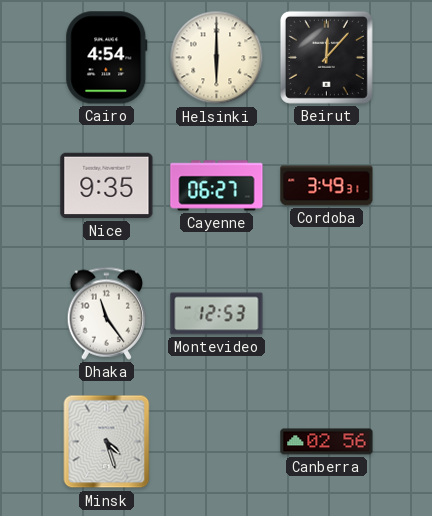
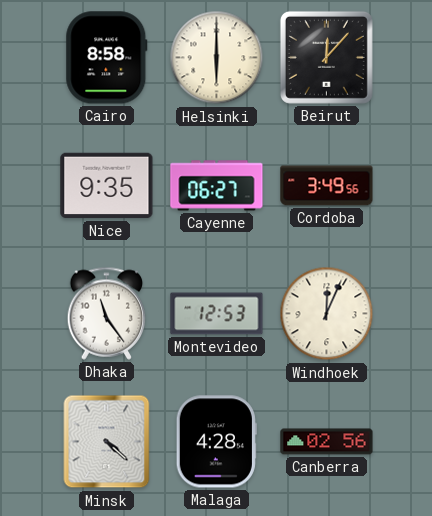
Cairo: 4:54 -> 8:58 (107, 58)
Cordoba: 3:49:31 -> 3:49:56 (327, 186)
Windhoek: none -> 12:04 (327, 314)
Minsk: 4:27 -> 4:22 (107, 442)
Malaga: none -> 4:28 (216, 442)
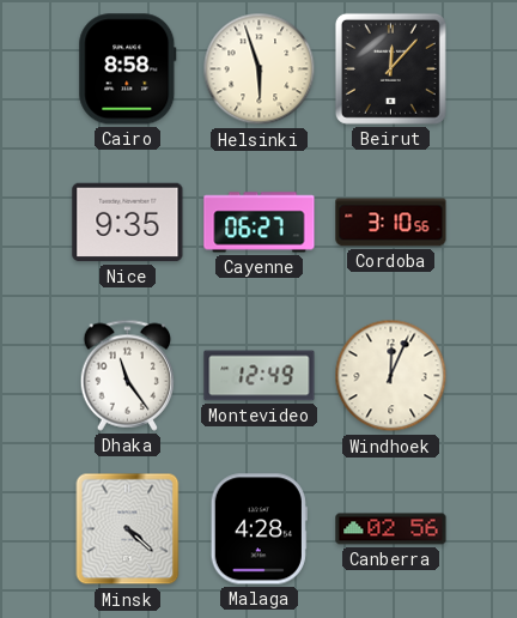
Helsinki: 6:00 -> 5:57 (260, 69)
Cordoba: 3:49 -> 3:10 (391, 223)
Montevideo: 12:53 -> 12:49 (260, 376)
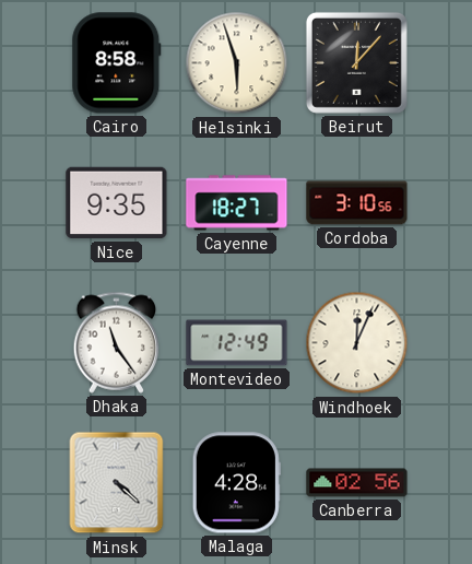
Cayenne: 06:27 -> 18:27 (237, 203)
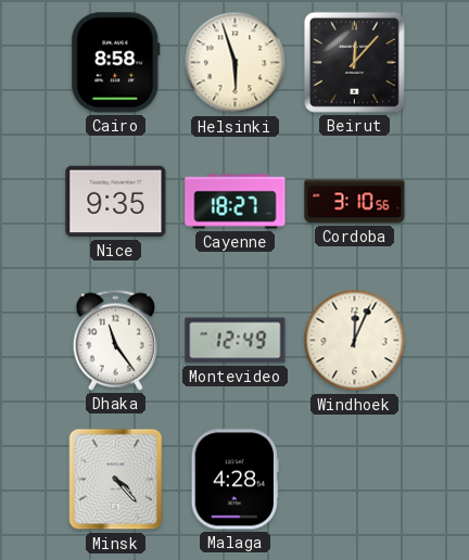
Minsk: 4:22 -> 4:23 (116, 480)
Canberra: 02:56 -> none (357, 483)
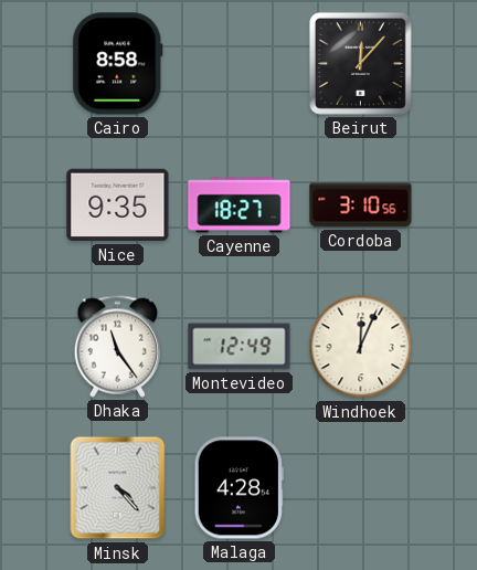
Helsinki: 5:57 -> none (236, 63)
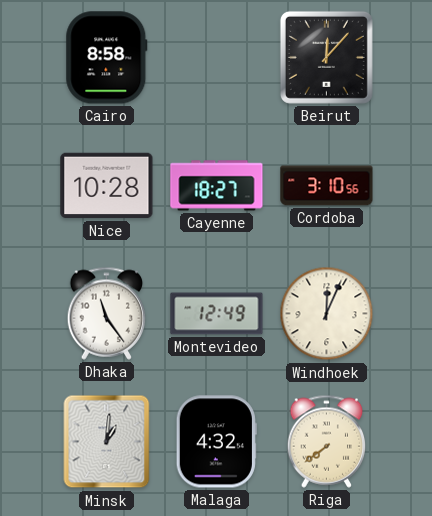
Nice: 9:35 -> 10:28 (107, 186)
Minsk: 4:23 -> 1:01 (107, 442)
Malaga: 4:28 -> 4:32 (216, 442)
Riga: none -> 7:39 (327, 441)
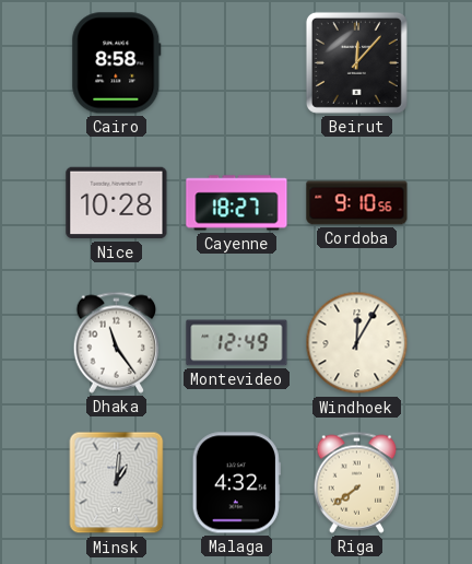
Cordoba: 3:10 -> 9:10 (357, 203)
Windhoek: 12:04 -> 12:05 (357, 343)
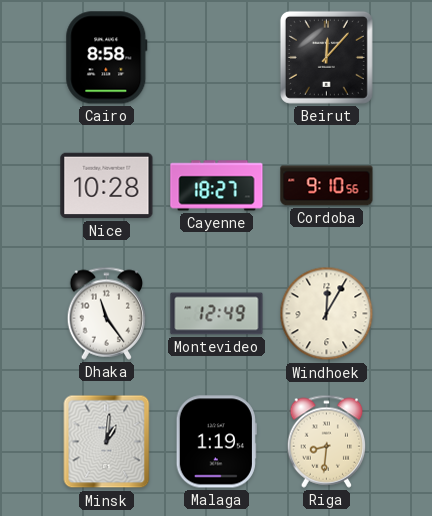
Malaga: 4:32 -> 1:19 (216, 442)
Riga: 7:39 -> 8:31 (327, 441)
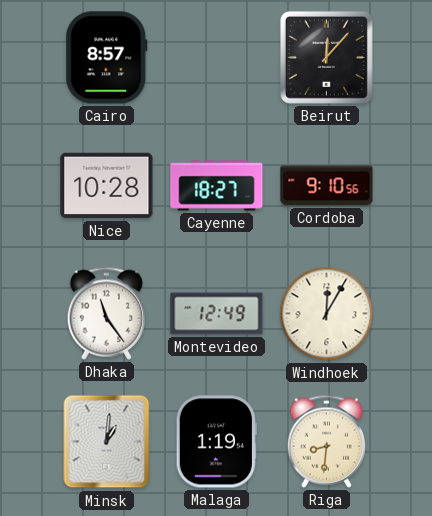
Cairo: 8:58 -> 8:57 (107, 58)
